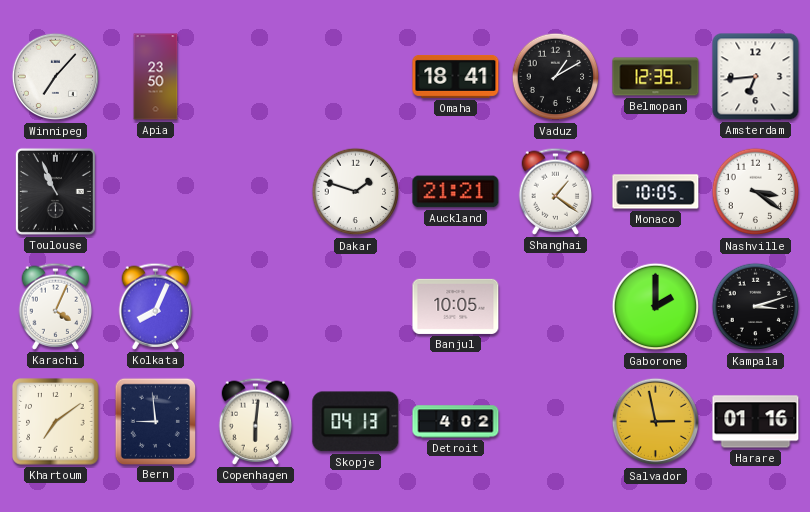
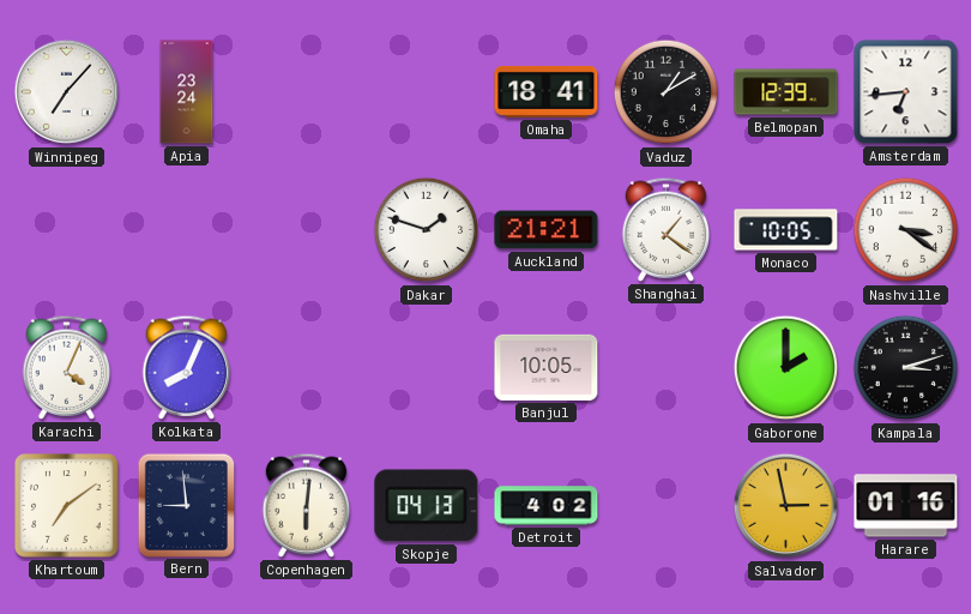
Apia: 23:50 -> 23:24 (187, 92)
Toulouse: 10:56 -> none (55, 191)
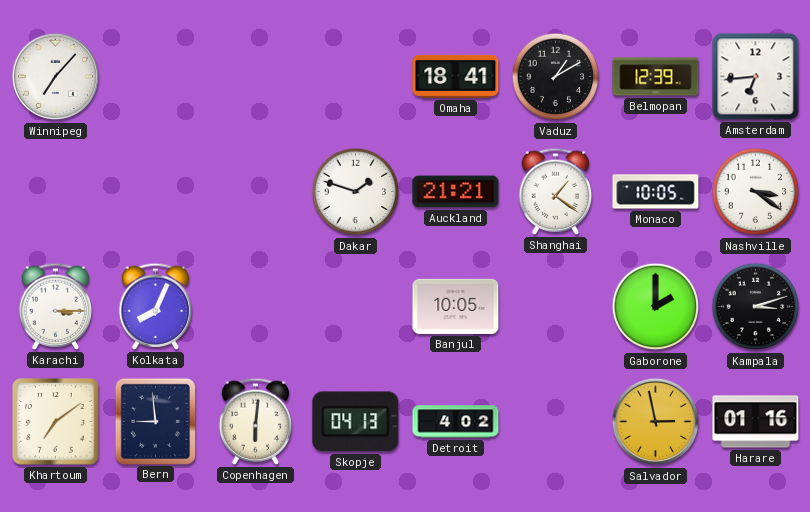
Apia: 23:24 -> none (187, 92)
Karachi: 4:04 -> 3:15 (56, 306)
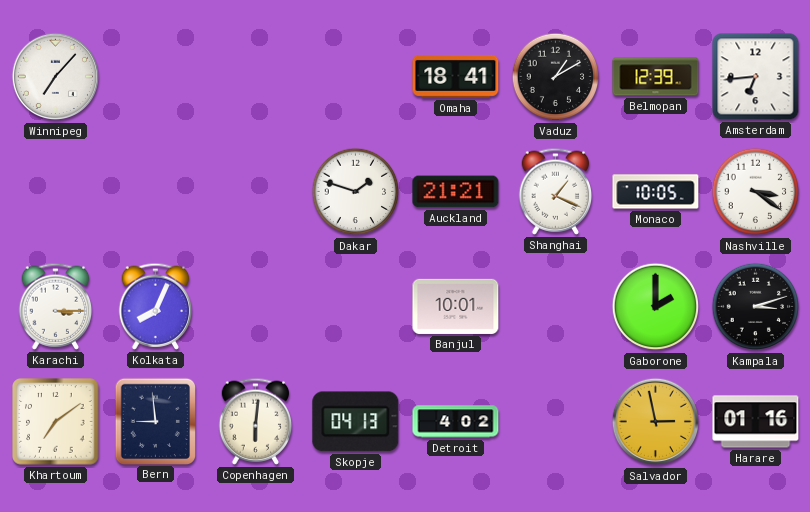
Shanghai: 1:21 -> 1:19 (556, 191)
Banjul: 10:05 -> 10:01 (456, 306)
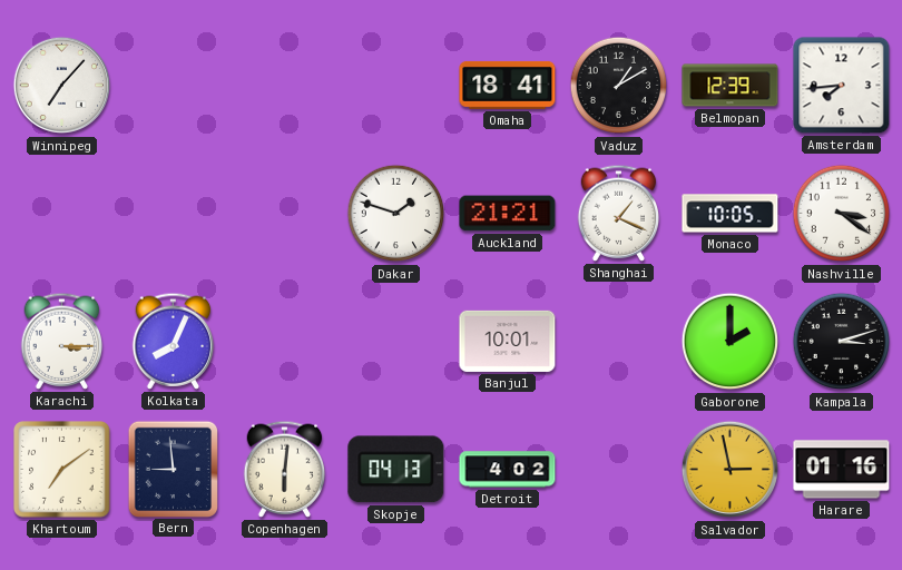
Amsterdam: 6:44 -> 7:44 (842, 86)
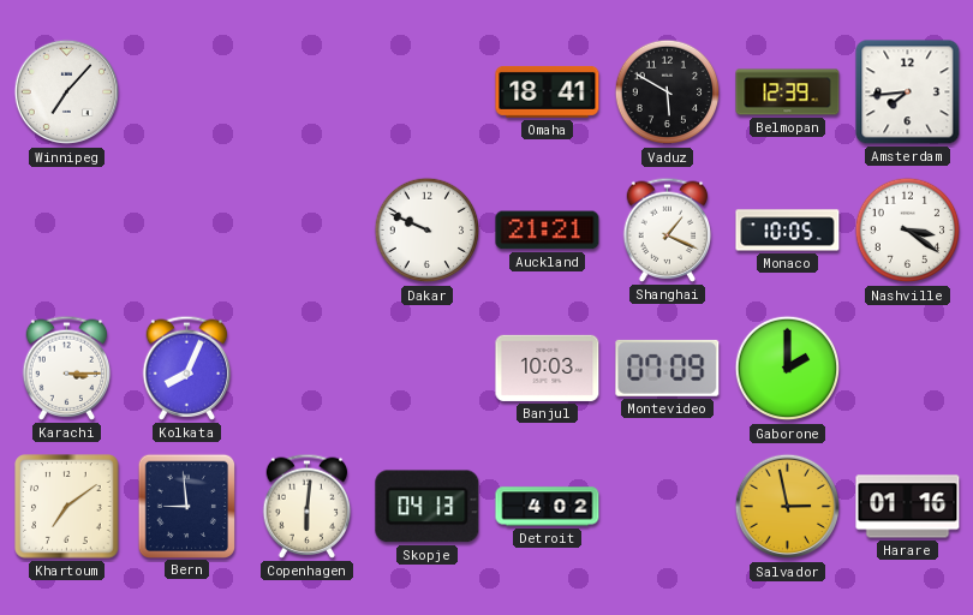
Vaduz: 1:10 -> 5:50 (668, 92)
Dakar: 1:48 -> 9:49 (428, 231)
Banjul: 10:01 -> 10:03 (548, 368)
Montevideo: none -> 07:09 (668, 368)
Kampala: 3:12 -> none (842, 342)
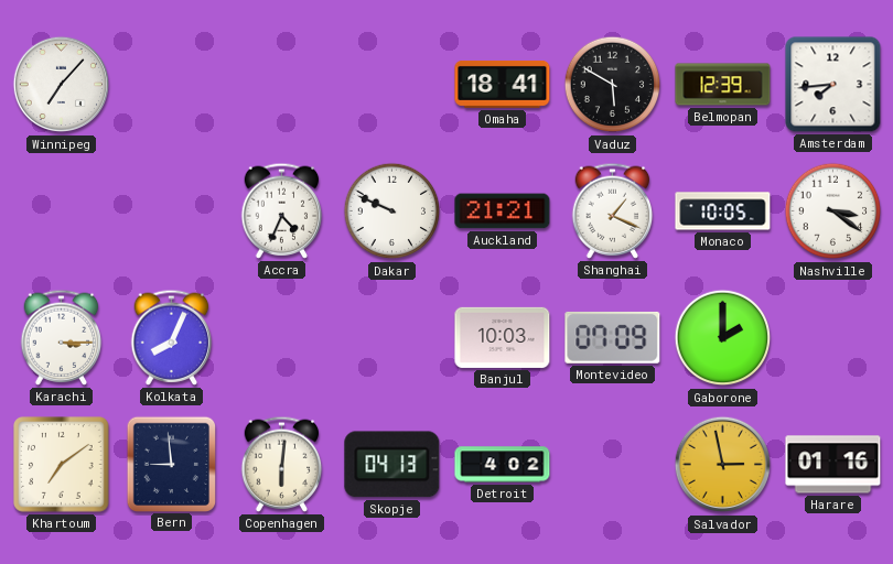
Accra: none -> 4:34 (282, 210)
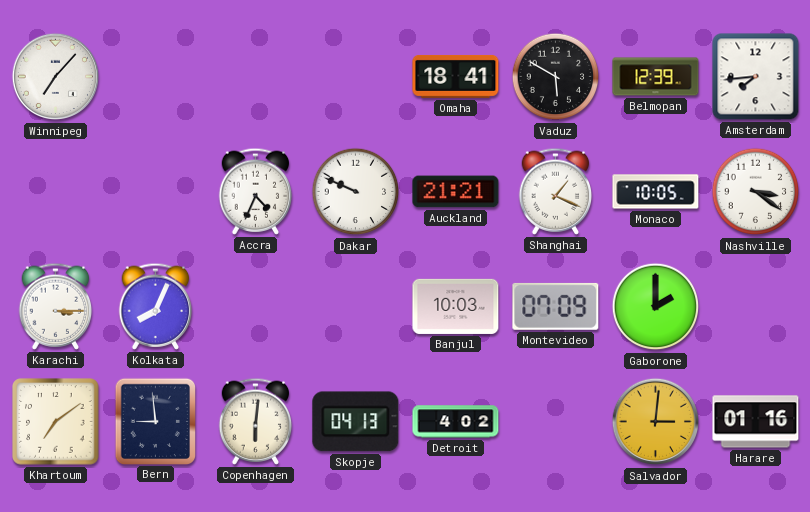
Salvador: 2:58 -> 3:01 (656, 422)
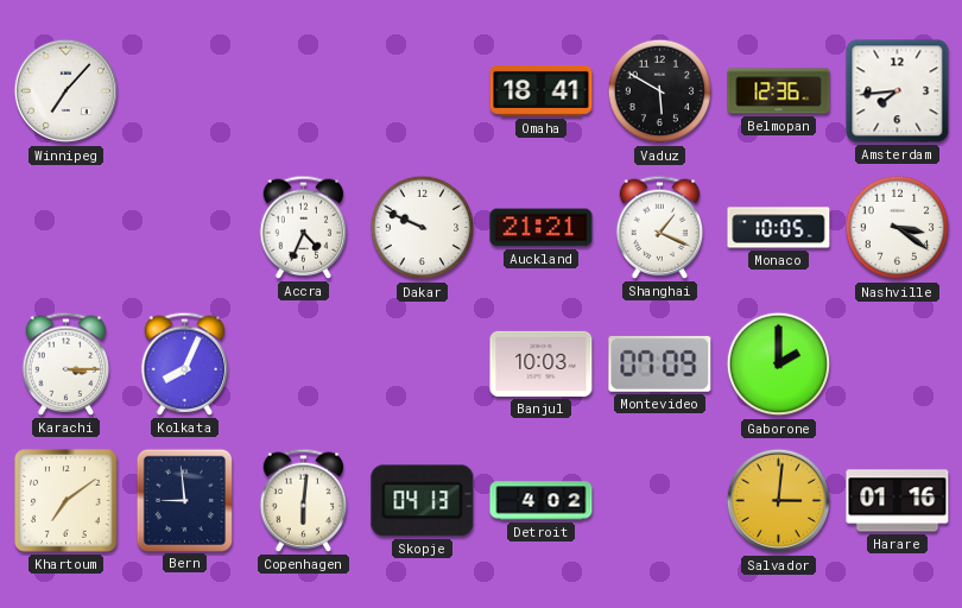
Belmopan: 12:39 -> 12:36 (779, 91)
